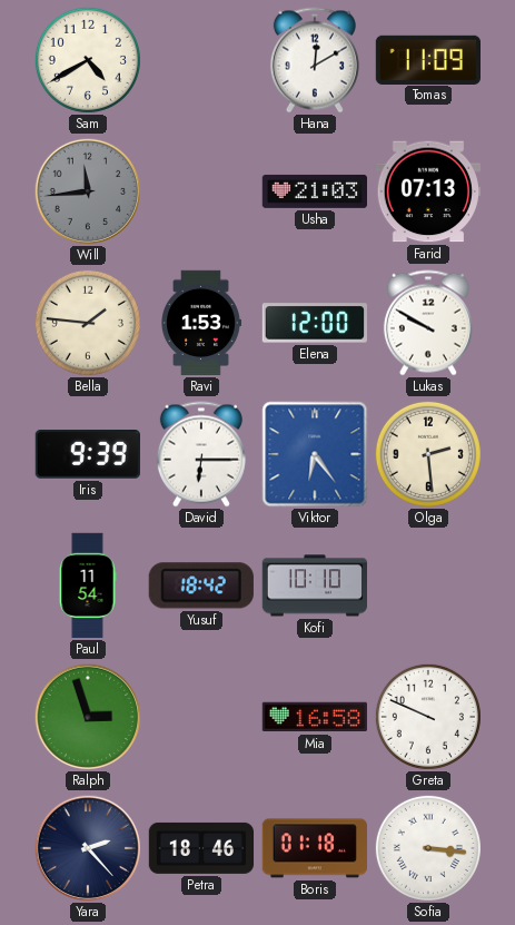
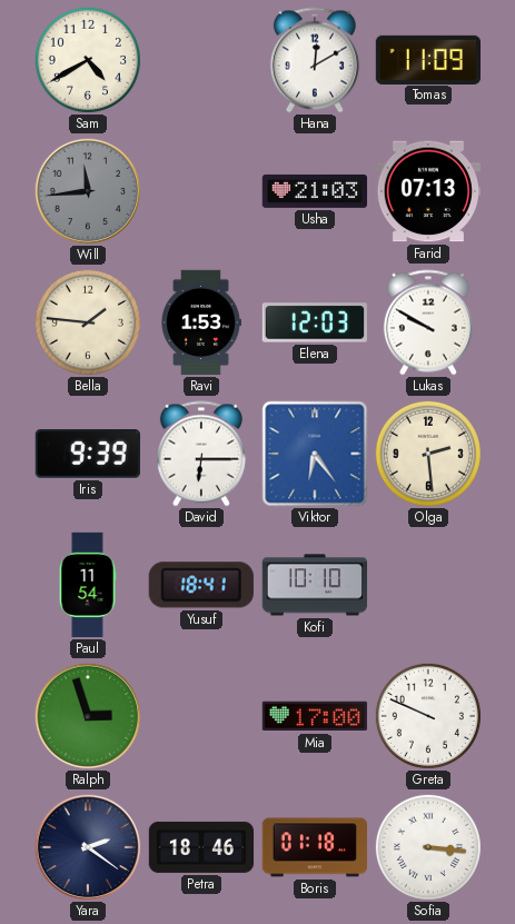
Elena: 12:00 -> 12:03 (314, 322)
Yusuf: 18:42 -> 18:41 (201, 585)
Mia: 16:58 -> 17:00 (314, 716)
Yara: 2:23 -> 2:21 (87, 846)
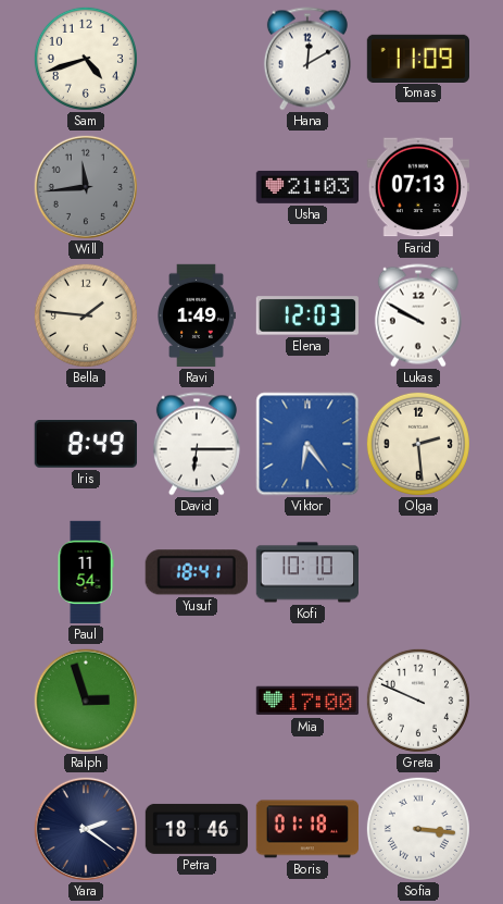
Sam: 4:40 -> 4:42 (86, 59)
Ravi: 1:53 -> 1:49 (197, 315)
Iris: 9:39 -> 8:49 (86, 445)
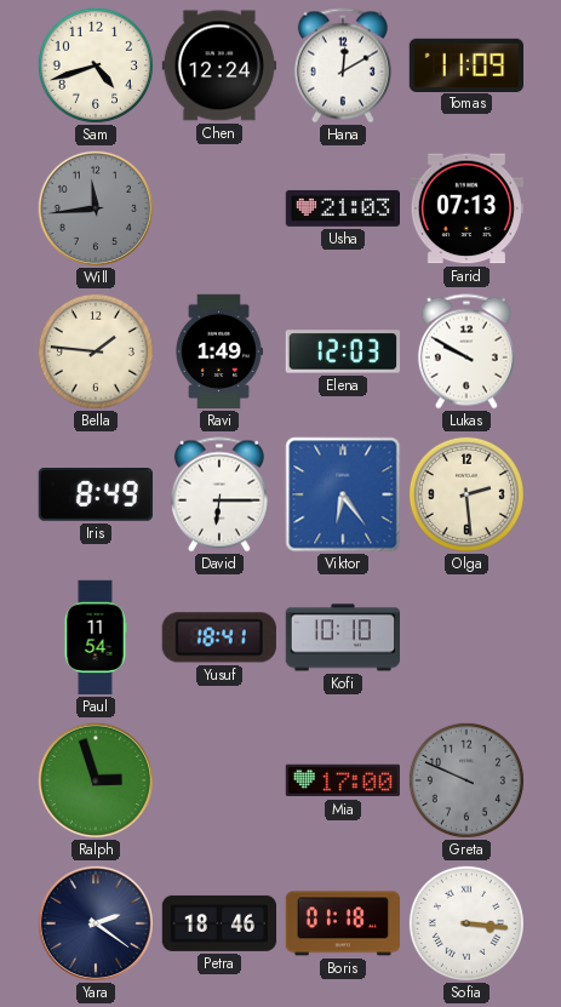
Chen: none -> 12:24 (218, 65)
Greta dial: white -> grey (466, 780)
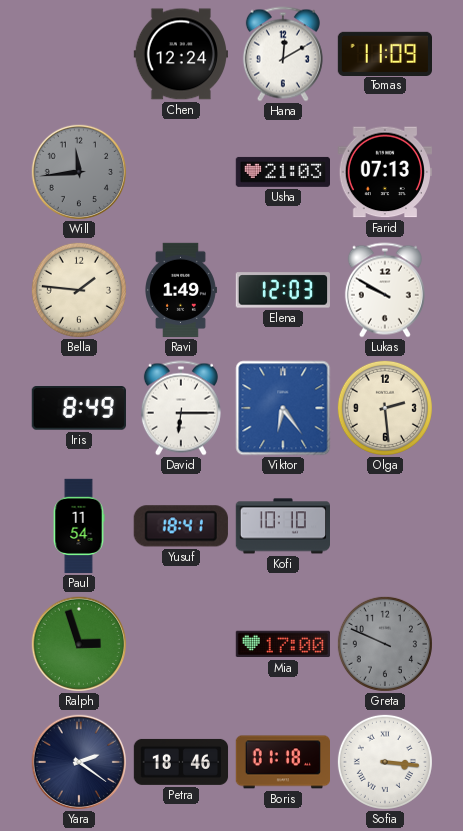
Sam: 4:42 -> none (96, 65)
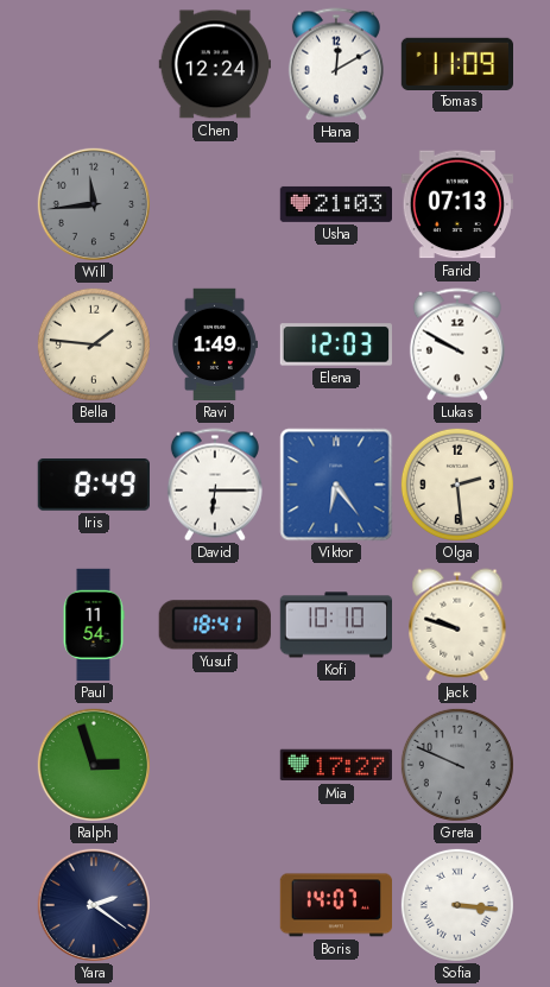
Jack: none -> 9:48 (457, 625)
Mia: 17:00 -> 17:27 (335, 765)
Petra: 18:46 -> none (181, 762)
Boris: 01:18 -> 14:07 (335, 905)
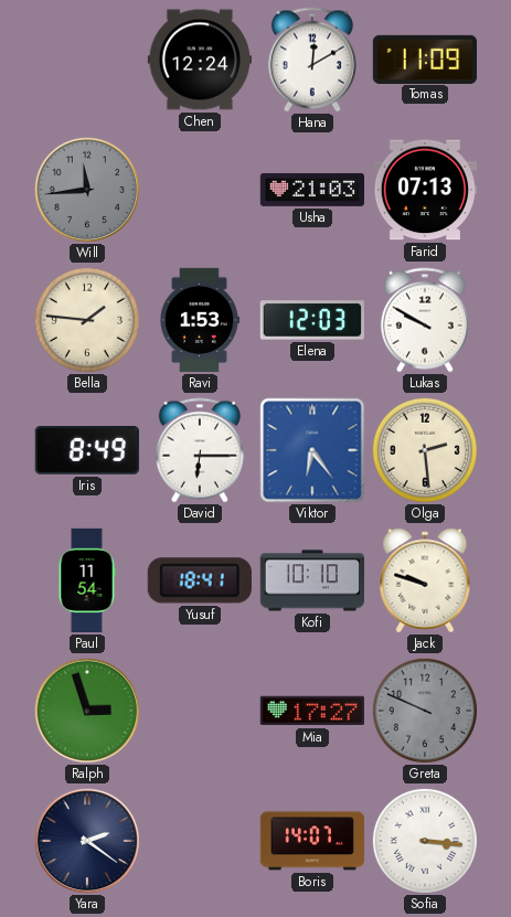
Ravi: 1:49 -> 1:53 (200, 320)
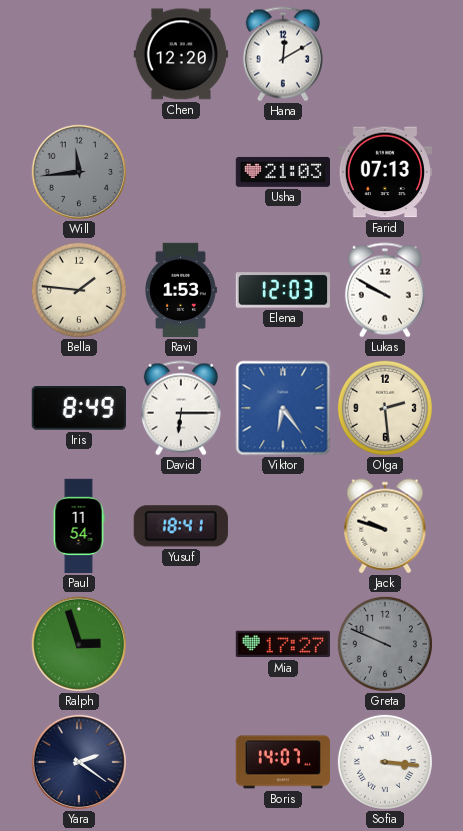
Chen: 12:24 -> 12:20 (180, 54)
Tomas: 11:09 -> none (424, 58)
Kofi: 10:10 -> none (311, 580)
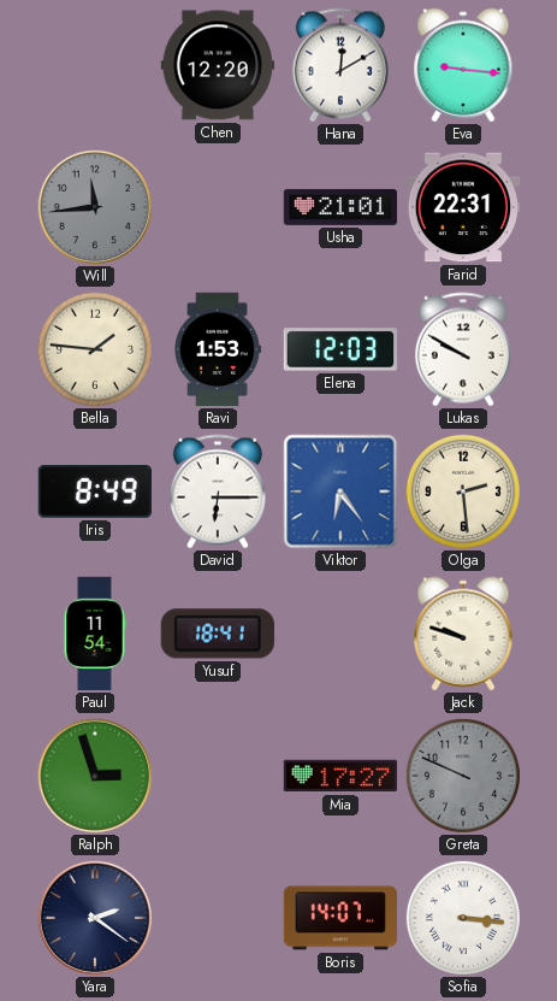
Eva: none -> 9:16 (463, 65)
Usha: 21:03 -> 21:01 (339, 207)
Farid: 07:13 -> 22:31 (462, 207)
